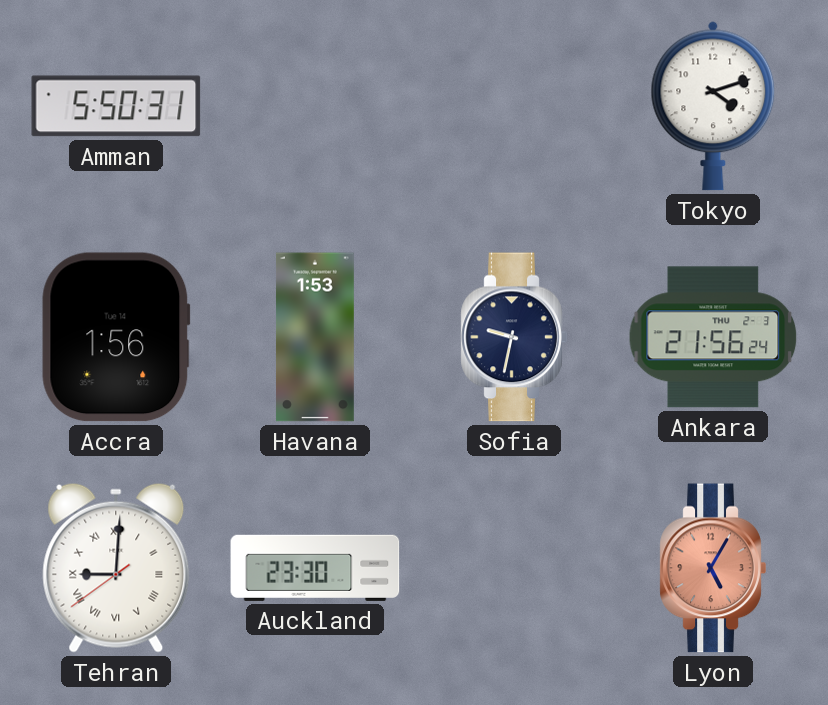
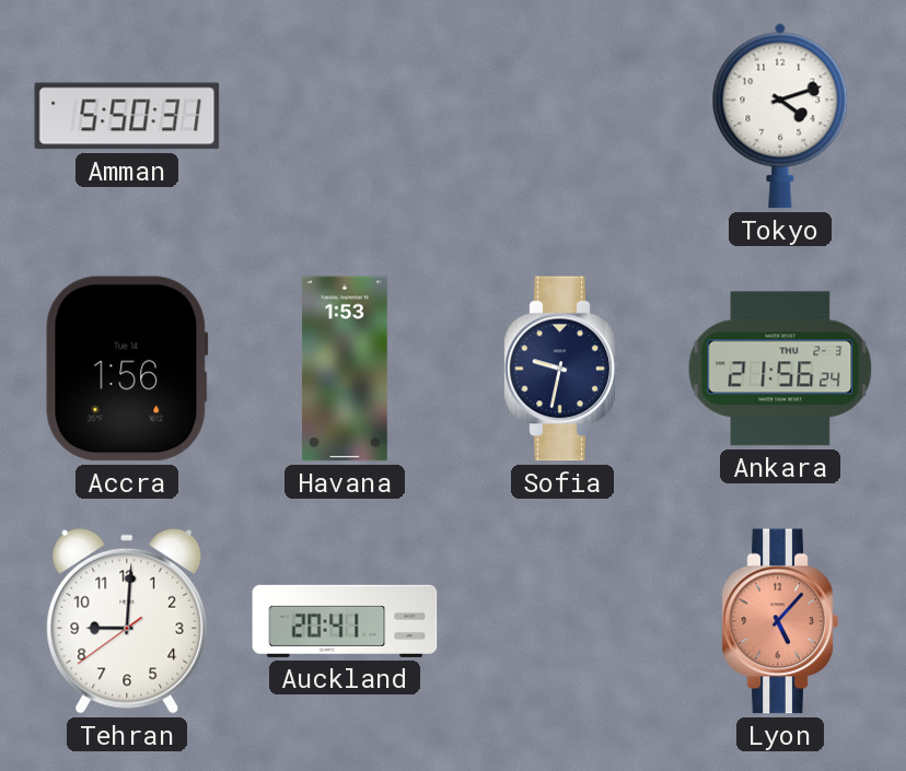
Tehran numerals: Roman -> Arabic (127, 621)
Auckland: 23:30 -> 20:41 (345, 621)
Lyon: 5:05 -> 5:07 (780, 621)
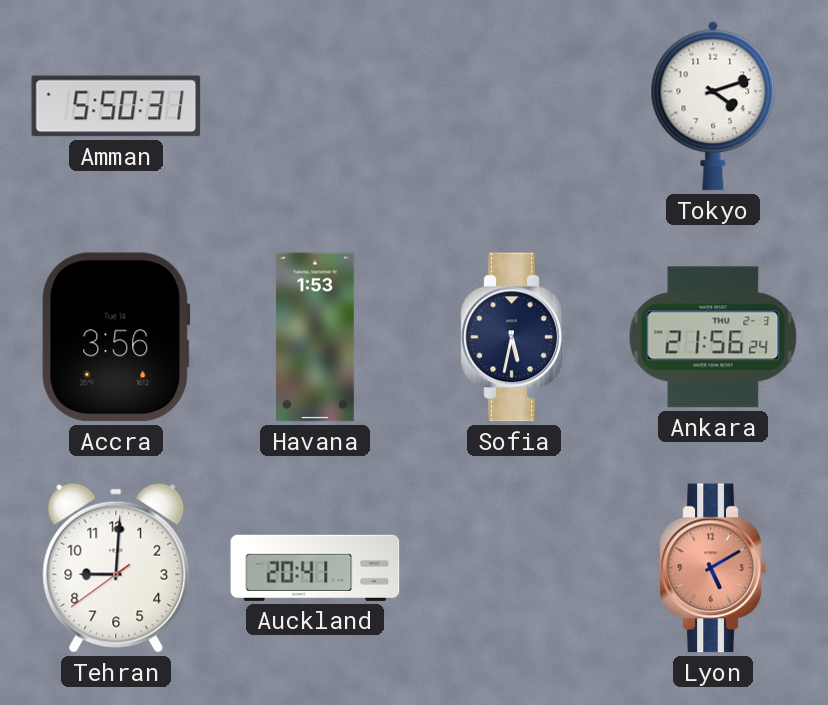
Accra: 1:56 -> 3:56 (116, 337)
Sofia: 9:32 -> 5:32 (514, 337)
Lyon: 5:07 -> 5:10 (713, 568)
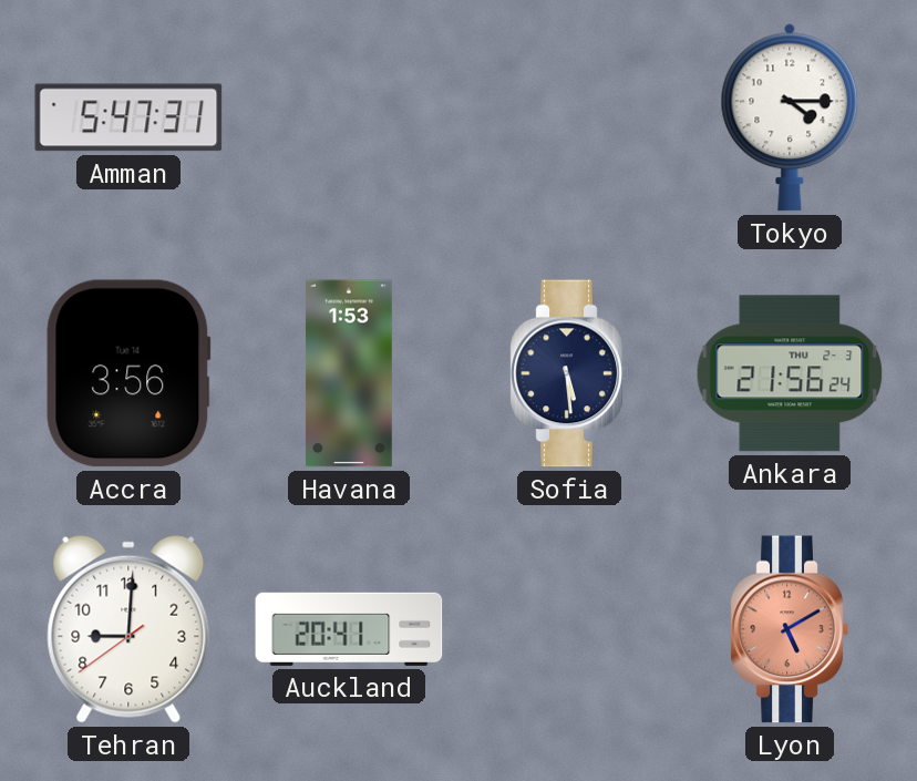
Amman: 5:50 -> 5:47 (128, 117)
Tokyo: 4:12 -> 4:15 (790, 117)
Sofia: 5:32 -> 5:29 (569, 373)
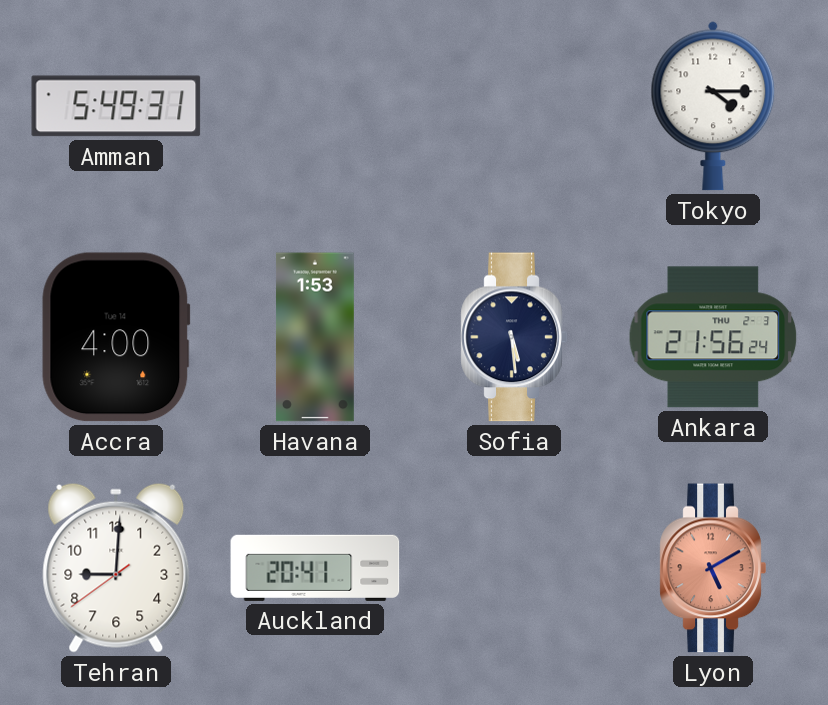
Amman: 5:47 -> 5:49 (116, 106)
Accra: 3:56 -> 4:00 (116, 337)
